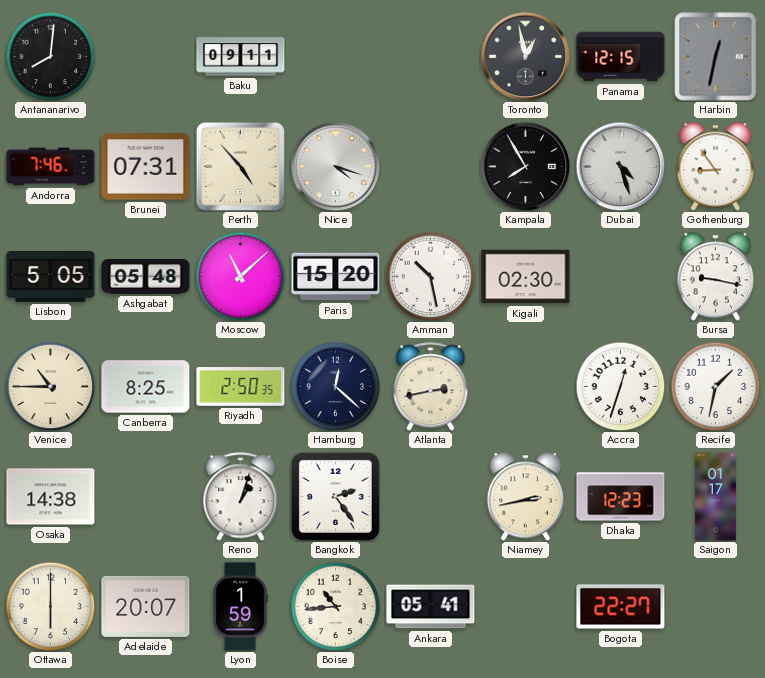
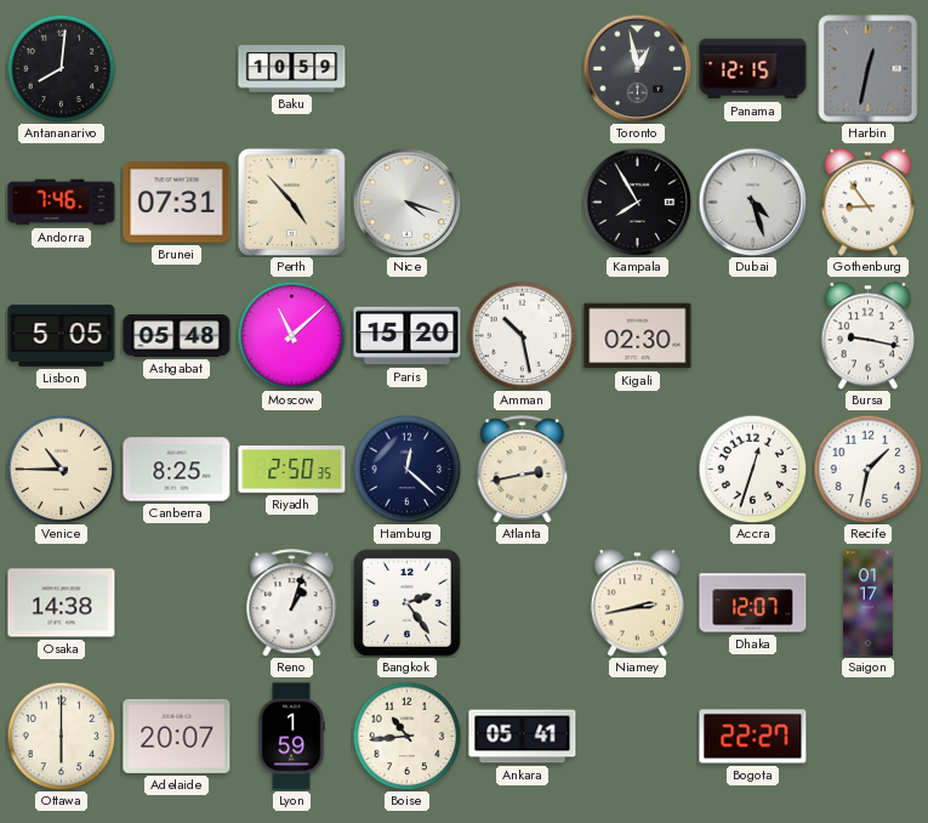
Baku: 09:11 -> 10:59 (292, 69)
Dhaka: 12:23 -> 12:07 (753, 603)
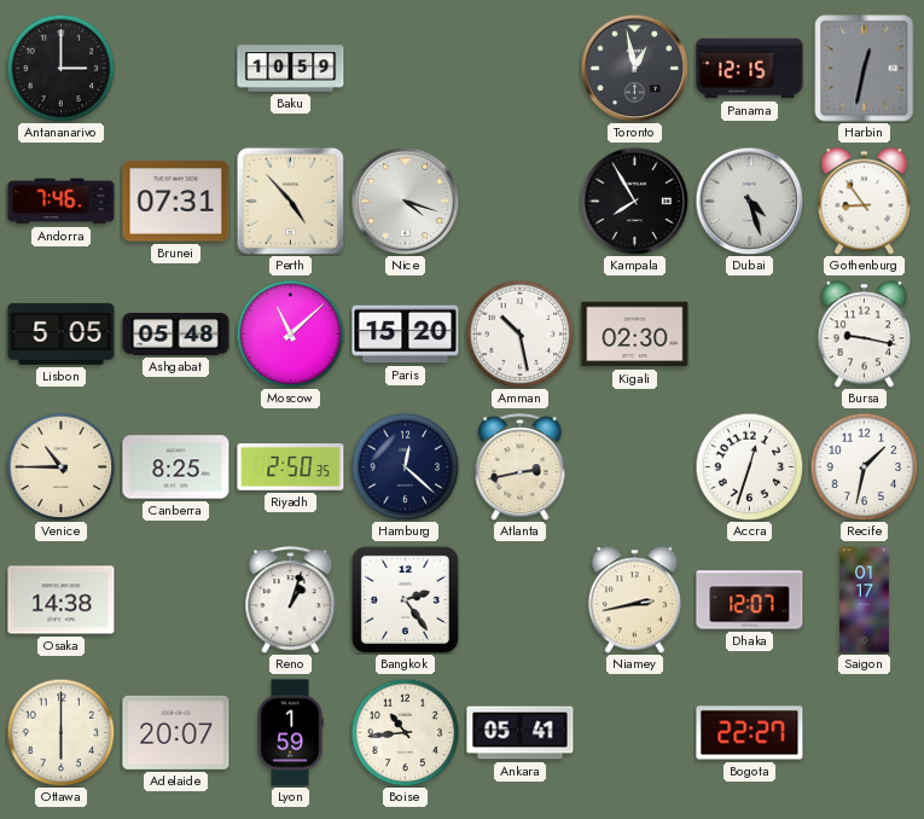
Antananarivo: 8:01 -> 3:00 (60, 68)
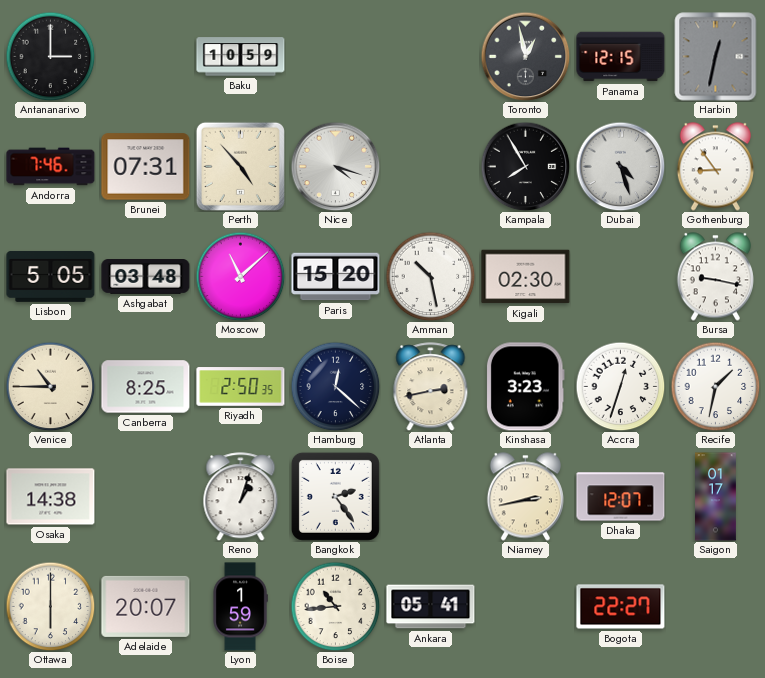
Ashgabat: 05:48 -> 03:48 (146, 277)
Kinshasa: none -> 3:23 (525, 387)
